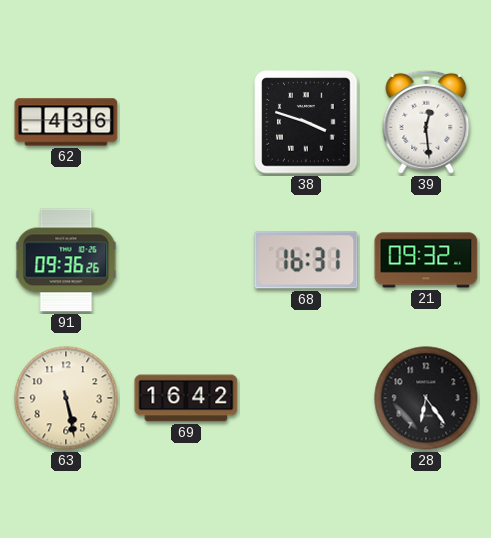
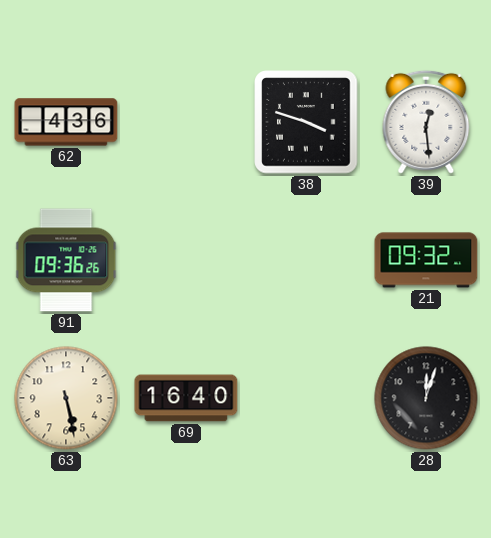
68: 16:31 -> none (306, 260)
69: 16:42 -> 16:40 (186, 398)
28: 6:24 -> 12:03 (426, 398)
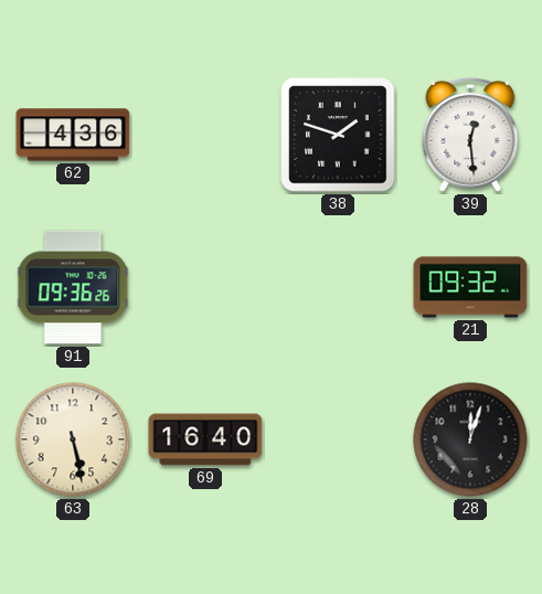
38: 3:48 -> 1:48 (338, 135)
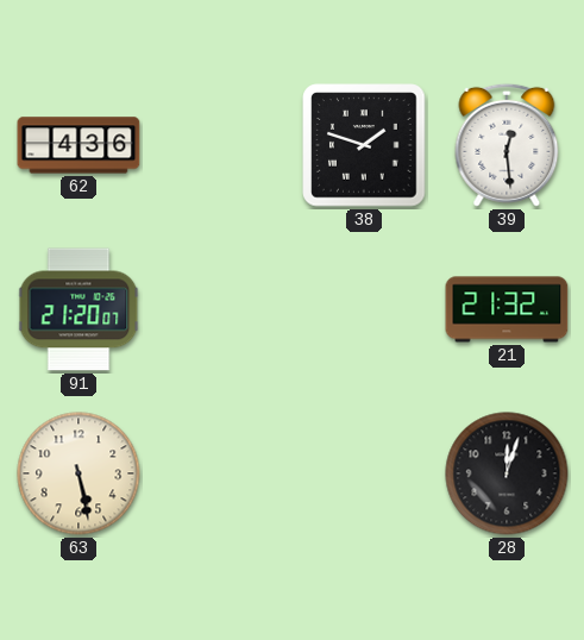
91: 09:36 -> 21:20 (79, 309)
21: 09:32 -> 21:32 (507, 309)
69: 16:40 -> none (205, 439)
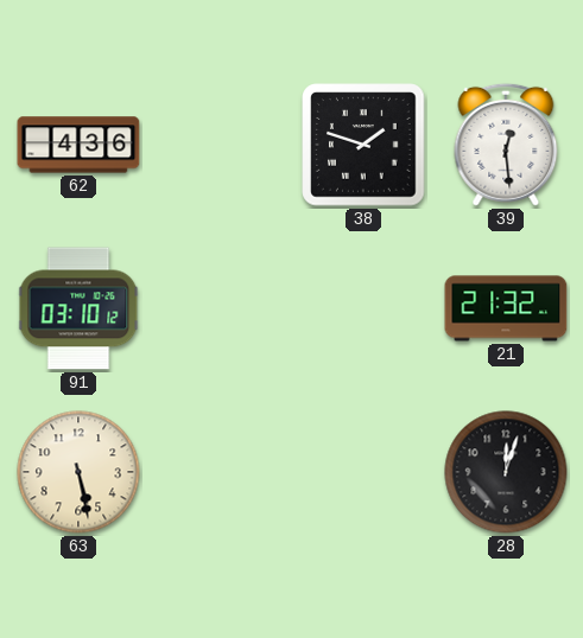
91: 21:20 -> 03:10 (78, 308)
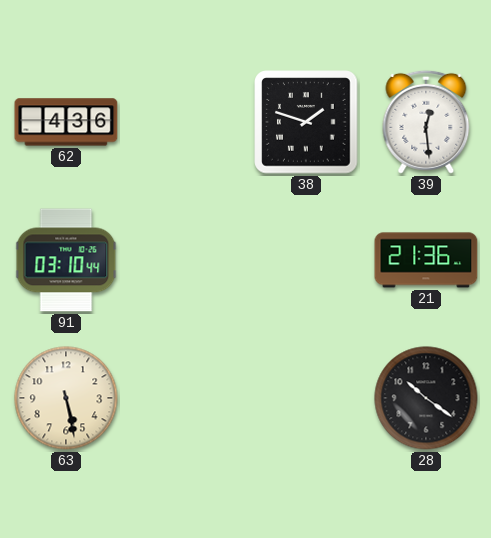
91: 03:10:12 -> 03:10:44 (66, 260)
21: 21:32 -> 21:36 (426, 260)
28: 12:03 -> 10:21 (426, 398)
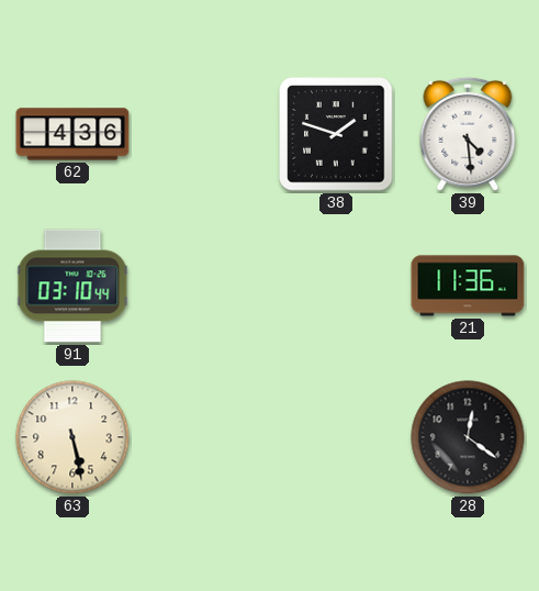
39: 12:29 -> 4:29 (468, 134)
21: 21:36 -> 11:36 (468, 286)
28: 10:21 -> 12:21 (468, 437)
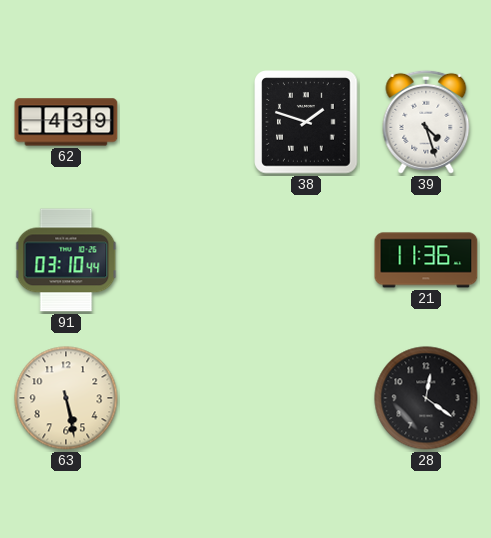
62: 4:36 -> 4:39 (66, 122)
39: 4:29 -> 4:27 (426, 122)
